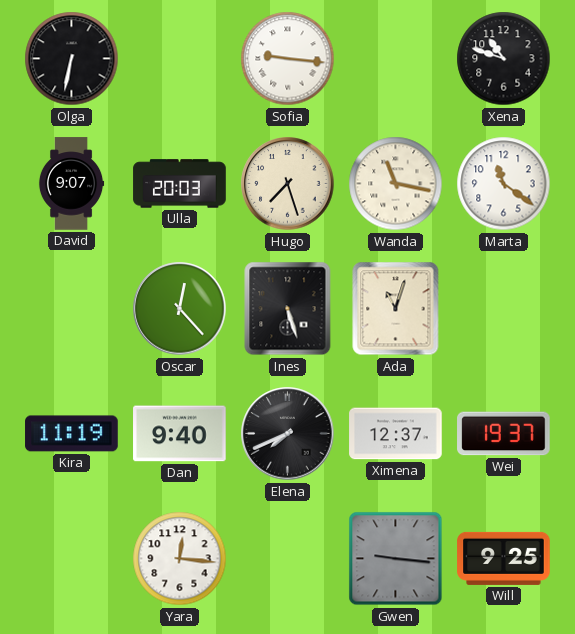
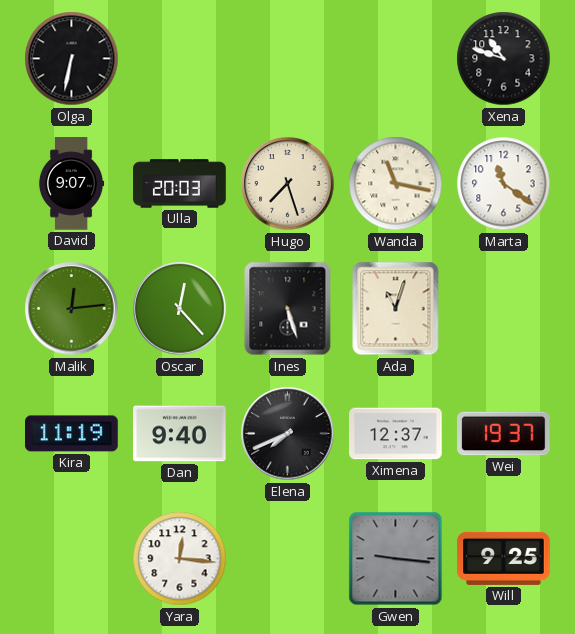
Sofia: 9:16 -> none (288, 59)
Malik: none -> 12:14 (72, 309)
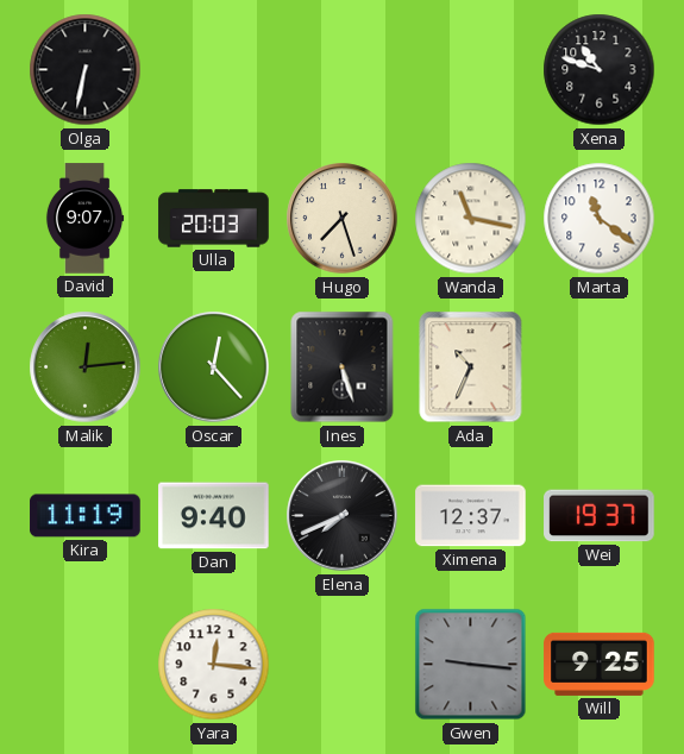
Ada: 11:03 -> 10:34 (471, 367)
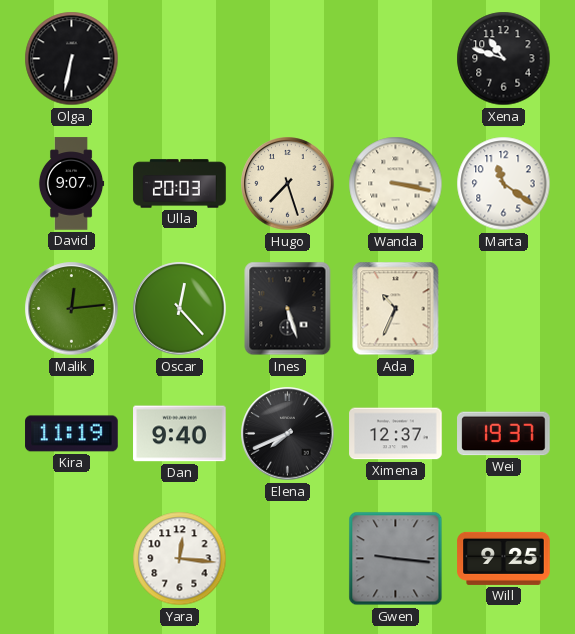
Wanda: 11:17 -> 3:17 (396, 184)
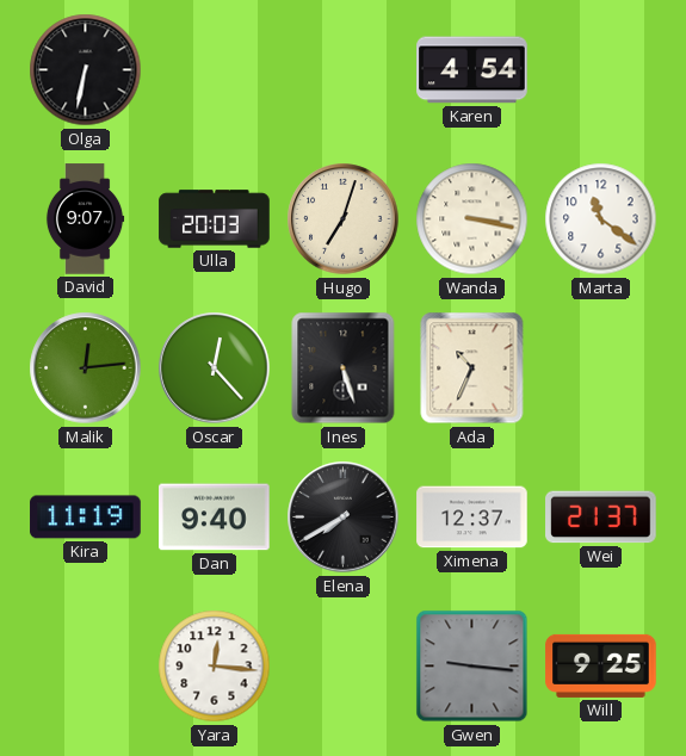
Karen: none -> 4:54 (472, 70)
Xena: 10:48 -> none (504, 59)
Hugo: 7:27 -> 7:03 (344, 219)
Elena: 7:41 -> 7:40 (344, 518)
Wei: 19:37 -> 21:37 (601, 518)
